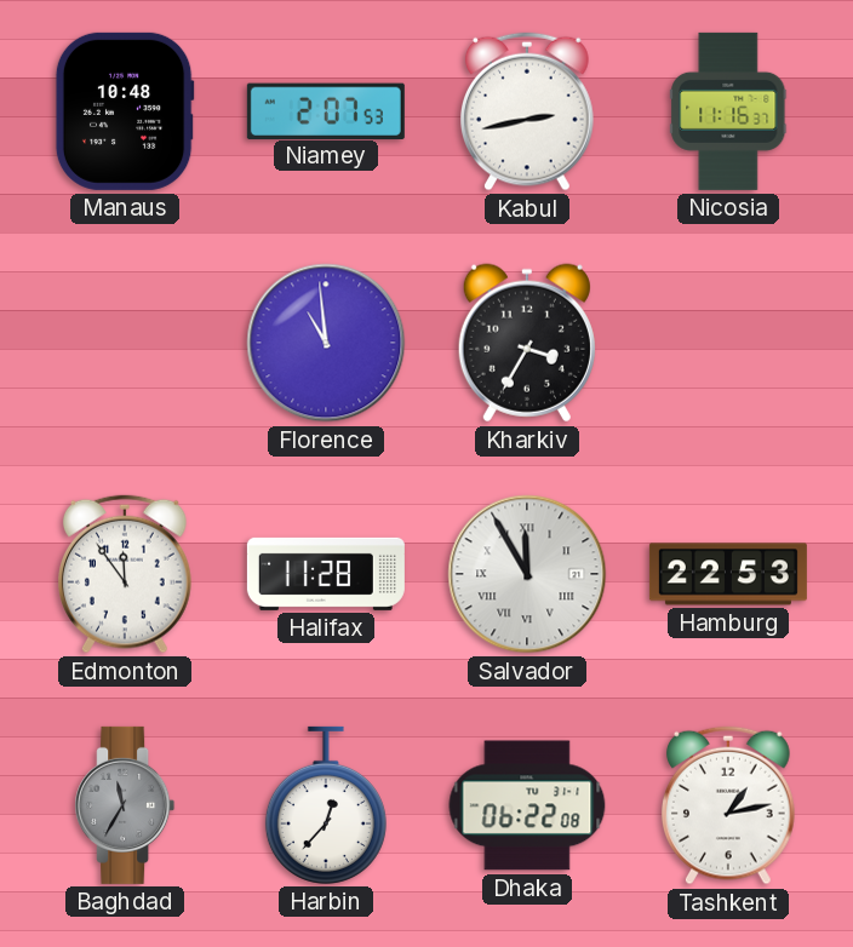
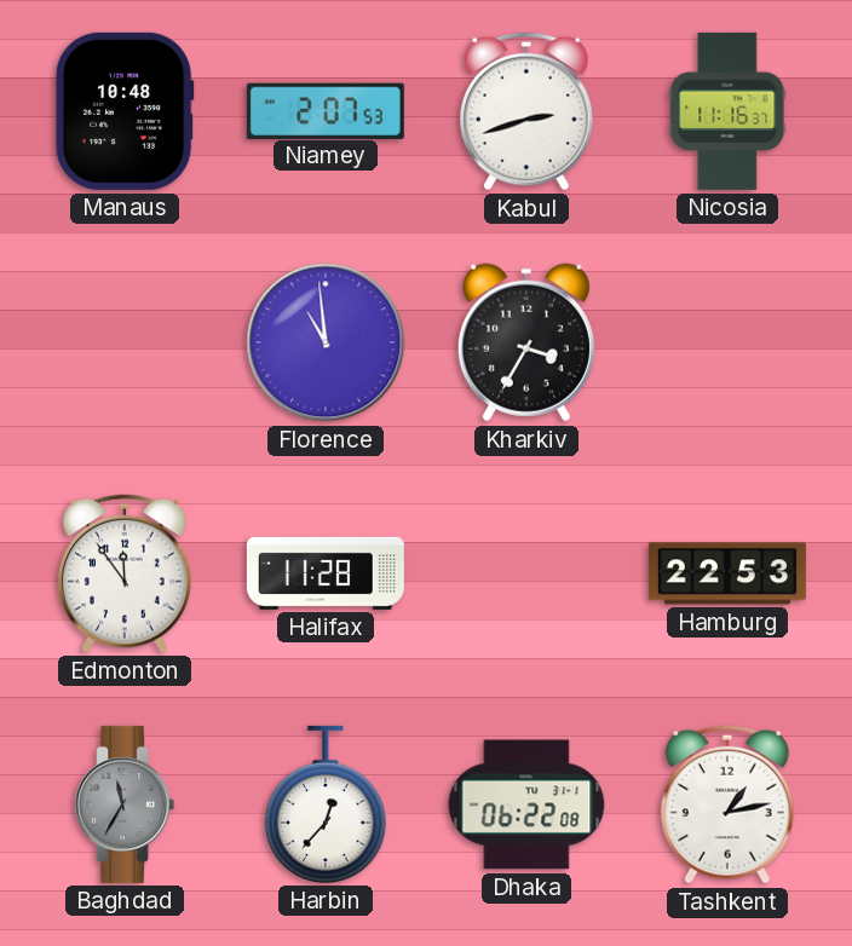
Kabul: 2:43 -> 2:42 (528, 111)
Salvador: 11:55 -> none (527, 574)
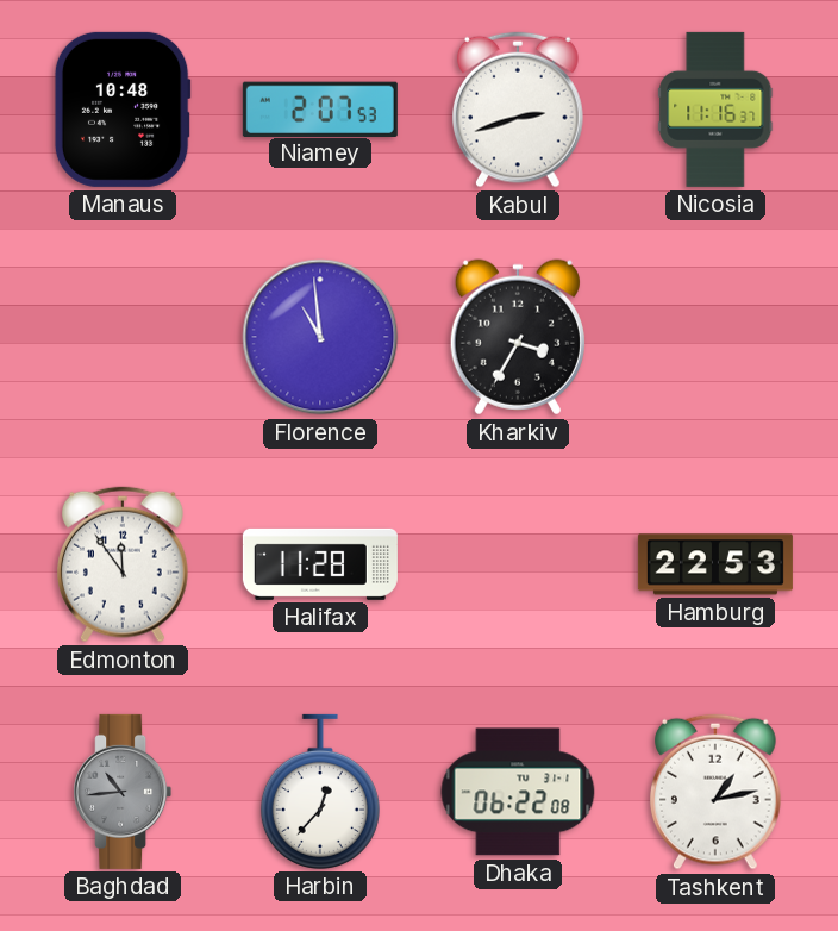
Baghdad: 11:35 -> 10:44 (123, 792)
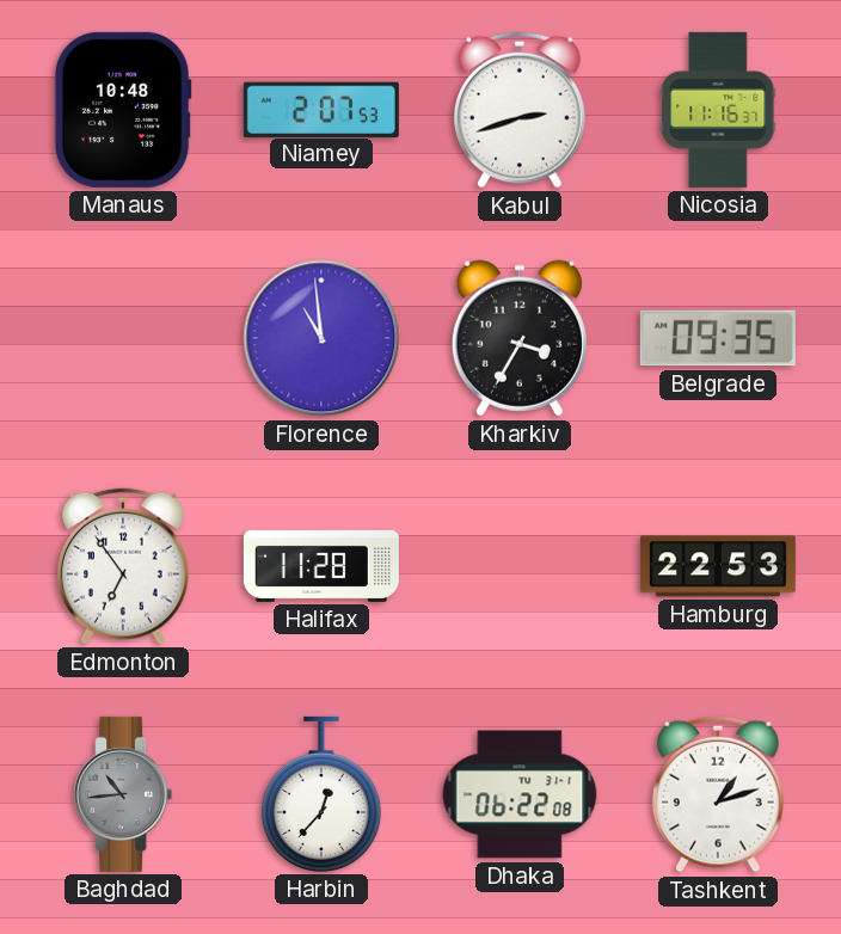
Belgrade: none -> 09:35 (718, 338)
Edmonton: 11:54 -> 6:54 (124, 566)
Tashkent: 1:13 -> 1:12 (719, 794)
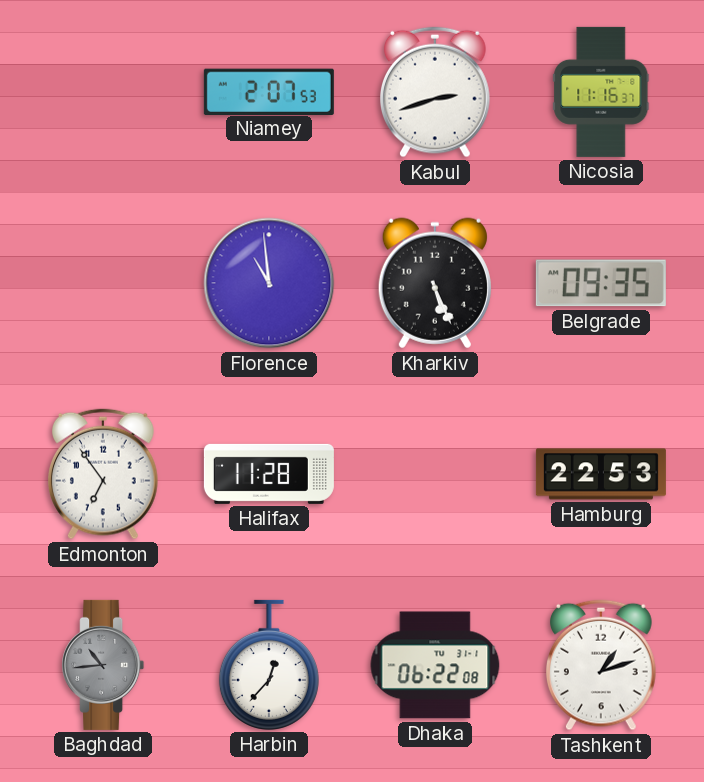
Manaus: 10:48 -> none (123, 110)
Kharkiv: 3:35 -> 5:26 (435, 283)
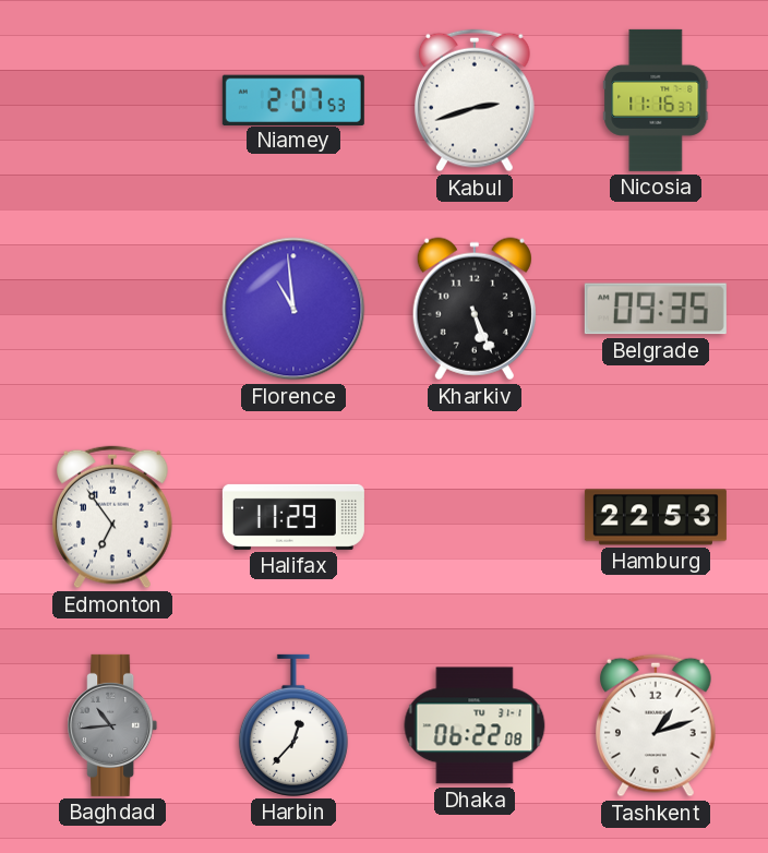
Halifax: 11:28 -> 11:29 (293, 517)
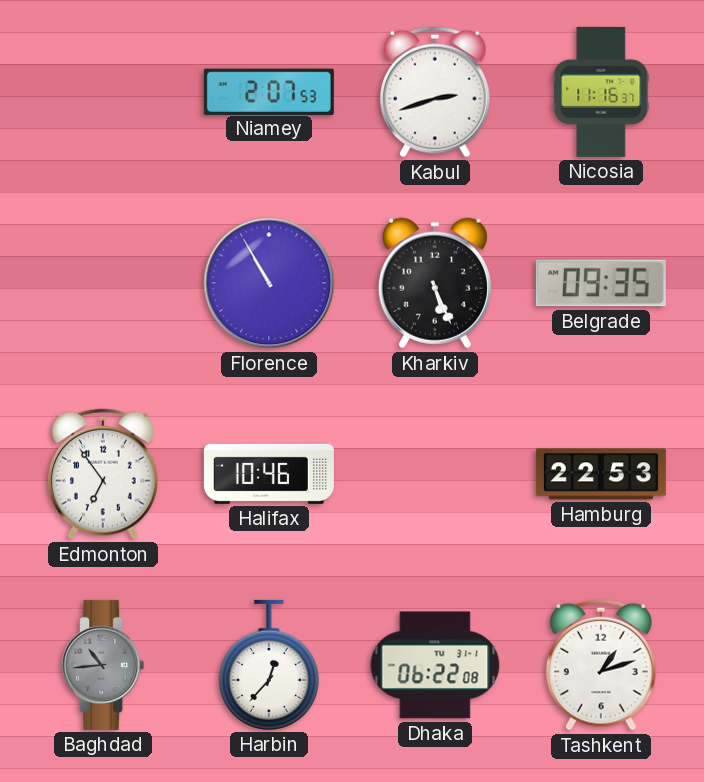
Florence: 10:59 -> 10:55 (269, 283)
Halifax: 11:29 -> 10:46 (269, 474)
